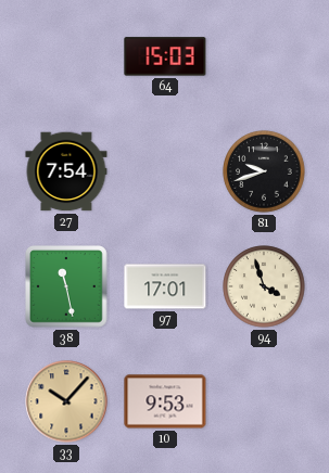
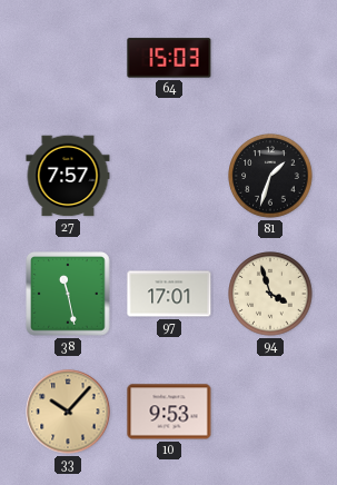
27: 7:54 -> 7:57 (68, 176)
81: 9:42 -> 1:33 (270, 176)
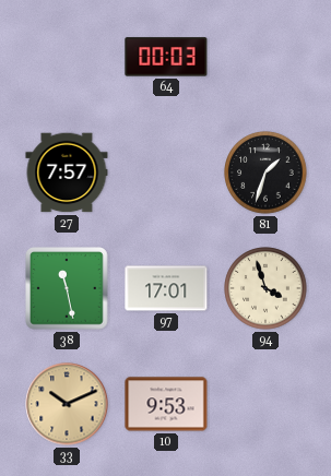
64: 15:03 -> 00:03 (166, 57)
33: 10:07 -> 10:11 (67, 404)
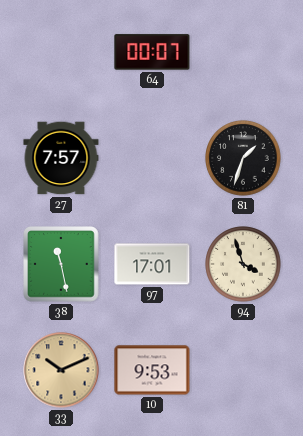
64: 00:03 -> 00:07 (152, 52)
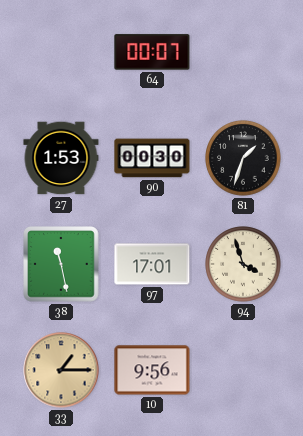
27: 7:57 -> 1:53 (61, 158)
90: none -> 00:30 (152, 158)
33: 10:11 -> 1:15 (61, 370)
10: 9:53 -> 9:56 (152, 370)
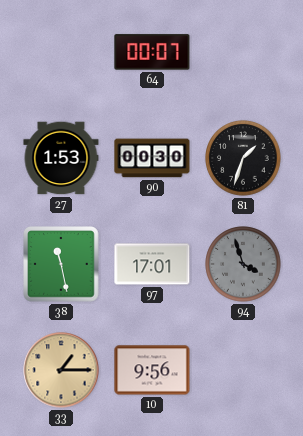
94 dial: cream -> grey (243, 264)
